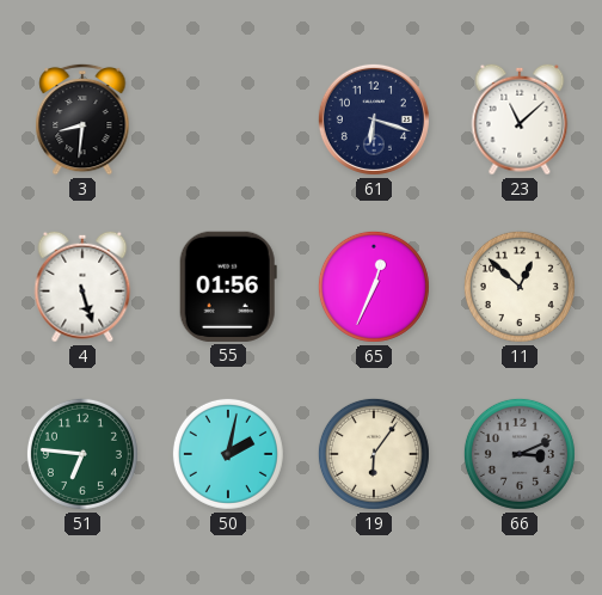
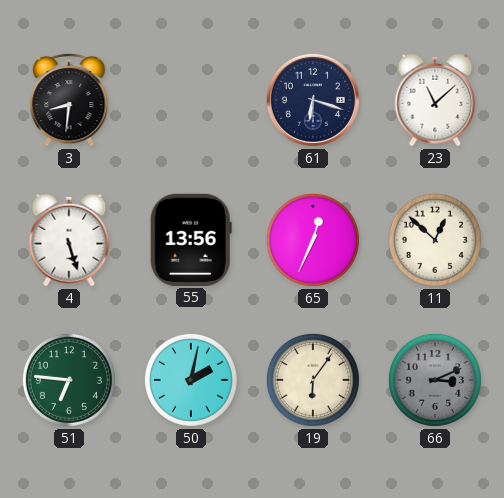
55: 01:56 -> 13:56 (191, 240)
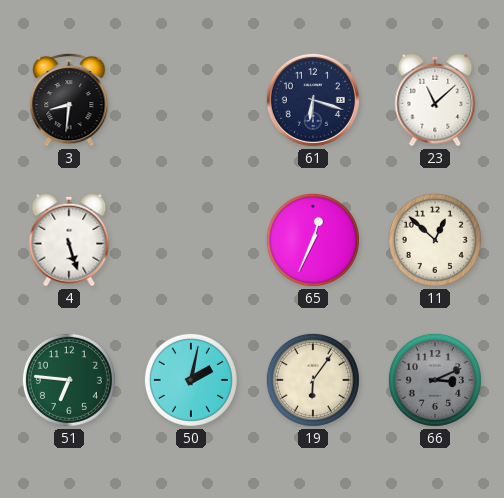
55: 13:56 -> none (191, 240)
